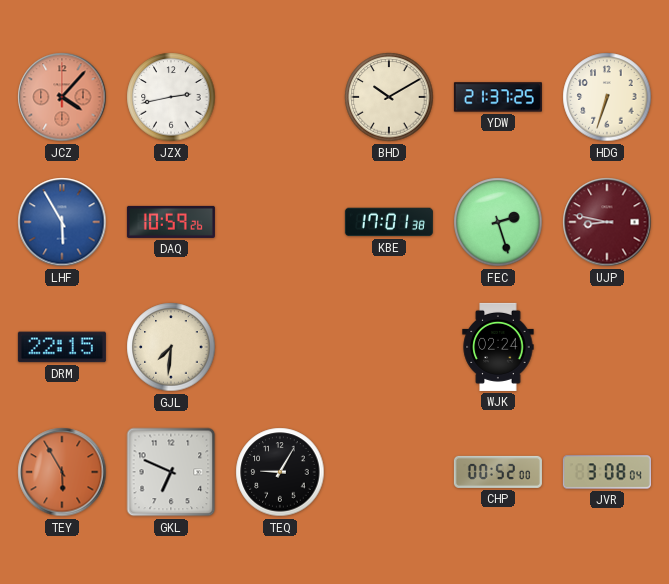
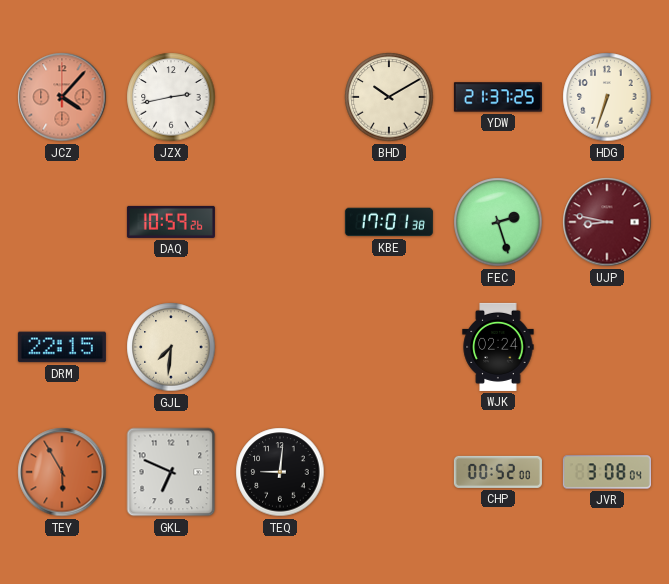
LHF: 5:55 -> none (62, 222)
TEQ: 9:05 -> 9:01 (280, 472)
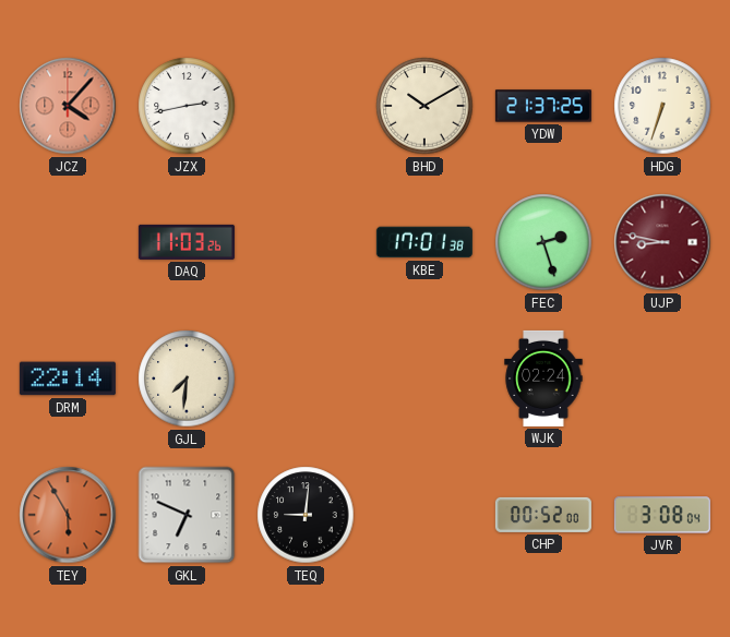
DAQ: 10:59 -> 11:03 (187, 242)
DRM: 22:15 -> 22:14 (68, 378)
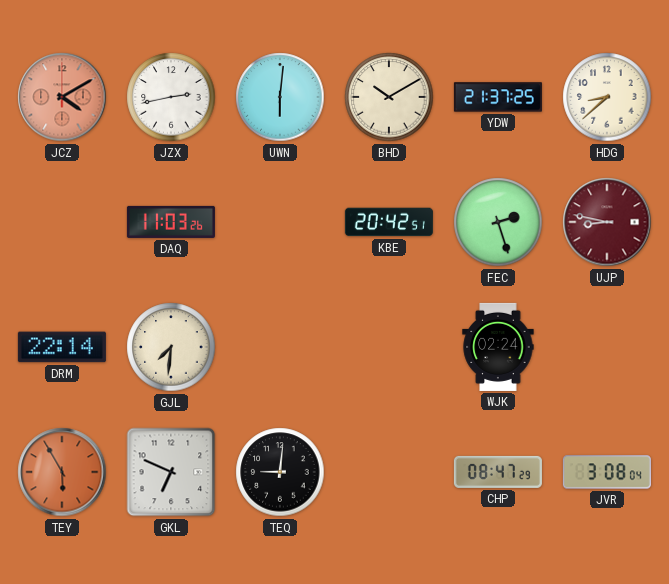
JCZ: 4:07 -> 4:10 (62, 97)
UWN: none -> 6:01 (280, 97)
HDG: 6:33 -> 8:38 (607, 97)
KBE: 17:01 -> 20:42 (389, 222)
CHP: 00:52 -> 08:47 (498, 472)
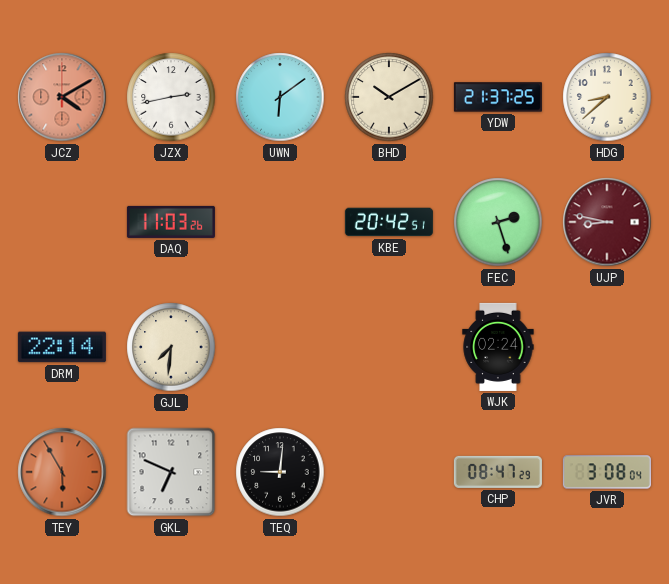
UWN: 6:01 -> 6:09 (280, 97)
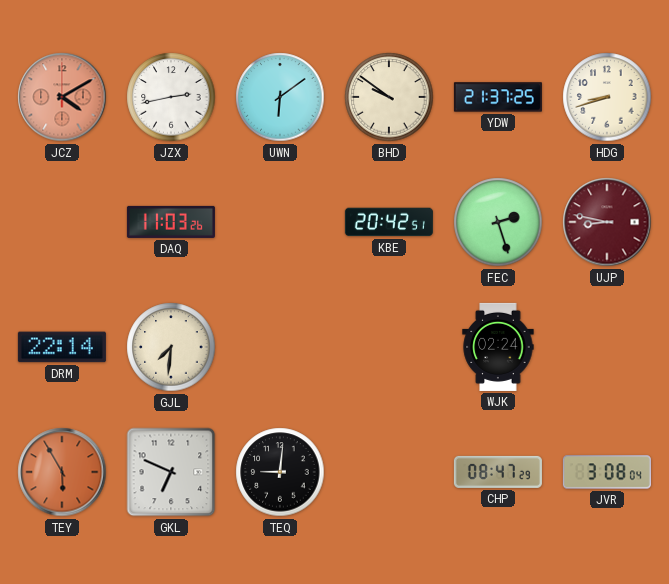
BHD: 10:10 -> 9:51 (389, 97)
HDG: 8:38 -> 8:42 (607, 97)
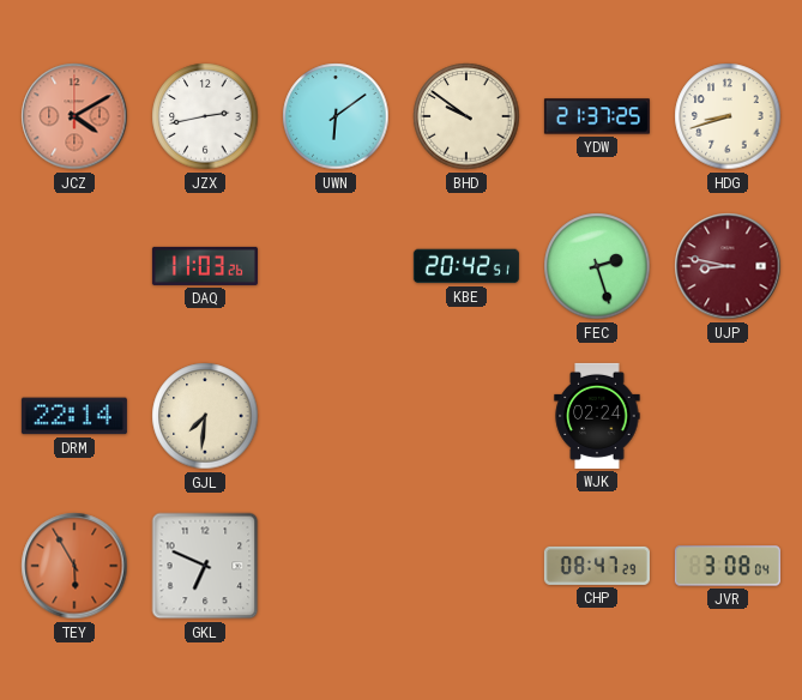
TEQ: 9:01 -> none (280, 472)
